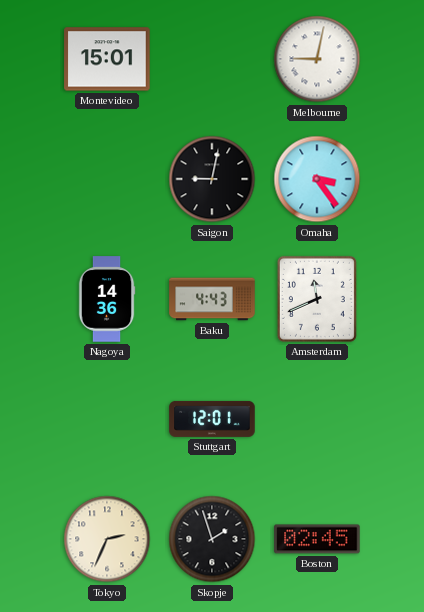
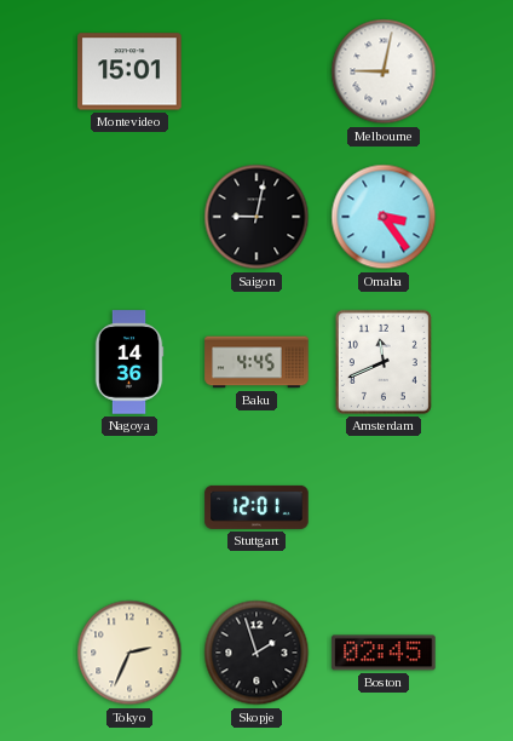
Baku: 4:43 -> 4:45 (256, 362)
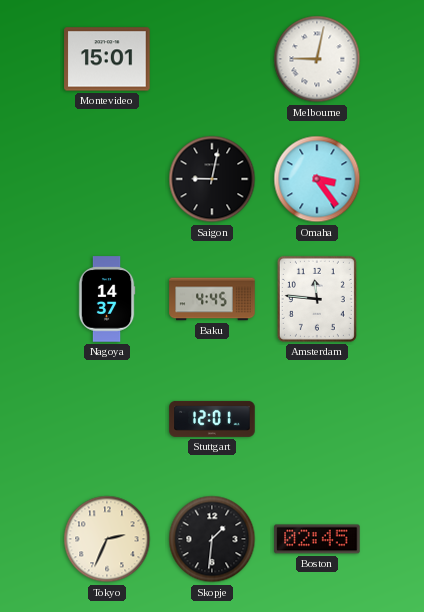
Nagoya: 14:36 -> 14:37 (107, 299)
Amsterdam: 11:41 -> 11:46 (317, 299)
Skopje: 1:57 -> 1:31 (212, 539)
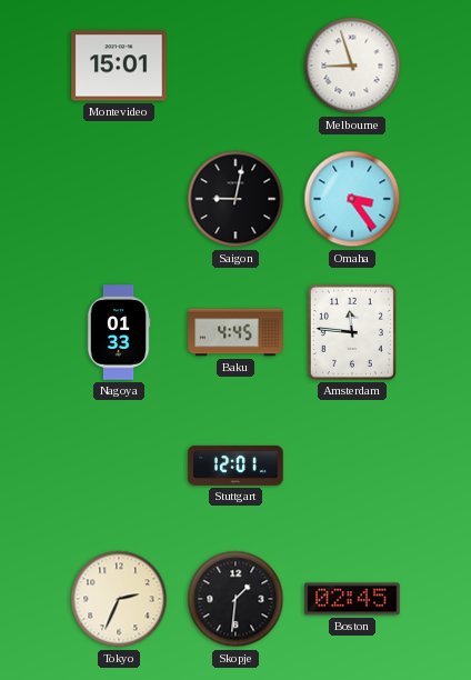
Melbourne: 9:02 -> 8:57 (352, 66)
Nagoya: 14:37 -> 01:33 (119, 332)
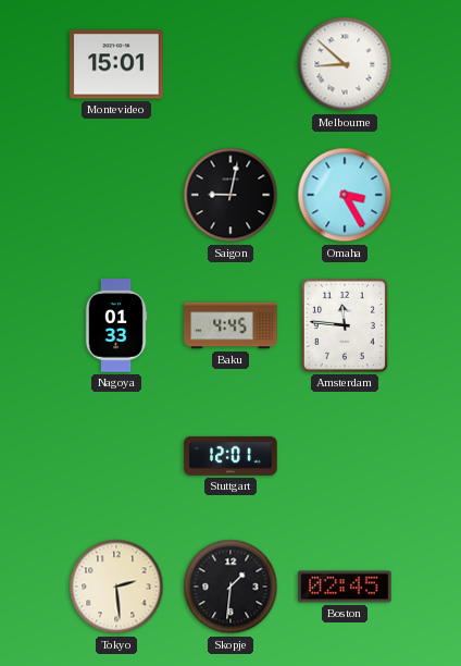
Melbourne: 8:57 -> 8:52 (345, 64)
Omaha: 3:24 -> 3:25 (345, 195)
Tokyo: 2:34 -> 2:29 (116, 587)
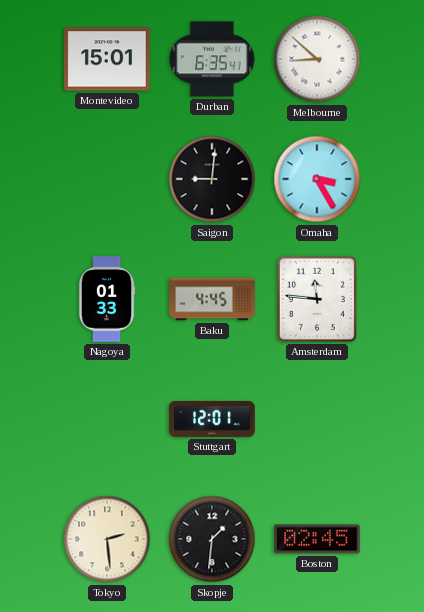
Durban: none -> 6:35 (212, 59)
Saigon: 9:02 -> 9:01 (212, 179)
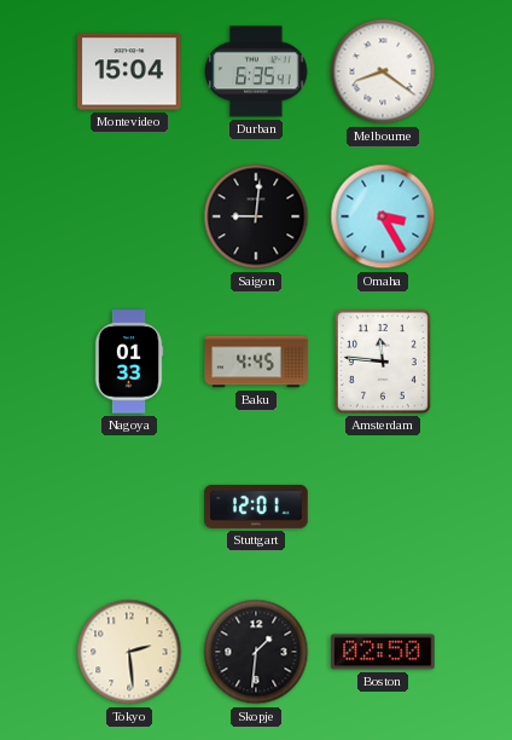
Montevideo: 15:01 -> 15:04 (129, 71)
Melbourne: 8:52 -> 8:21 (383, 71)
Boston: 02:45 -> 02:50 (383, 652)
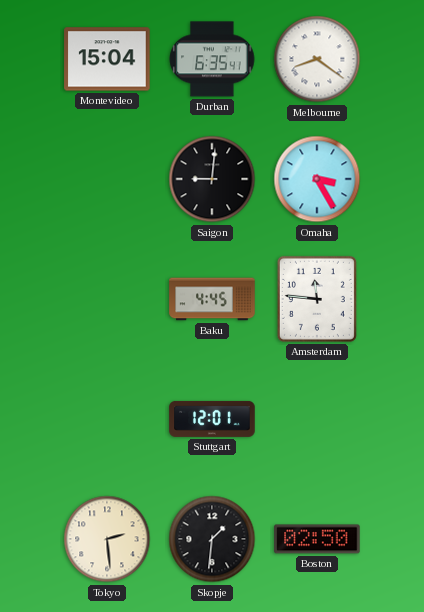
Nagoya: 01:33 -> none (129, 362)
